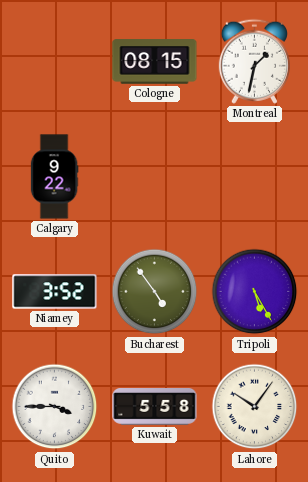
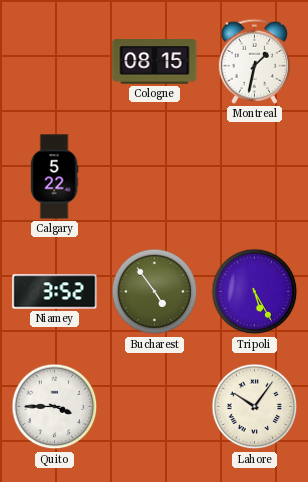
Calgary: 9:22 -> 5:22 (54, 177)
Kuwait: 5:58 -> none (155, 407)
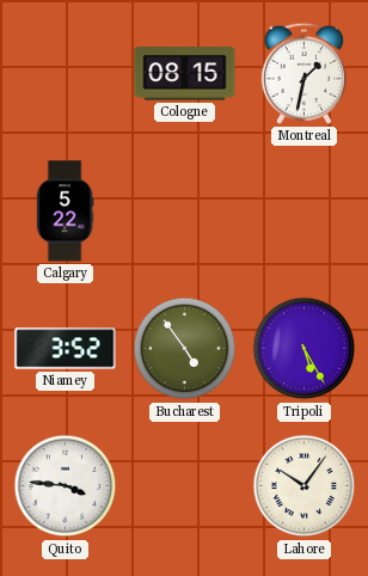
Quito: 3:45 -> 3:46 (66, 486)
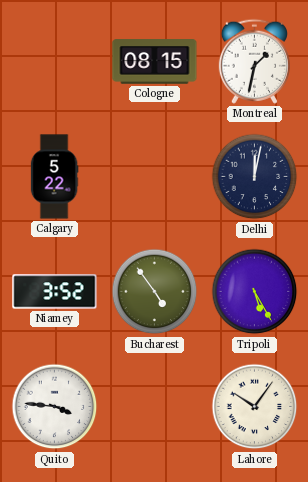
Delhi: none -> 12:02 (255, 177)
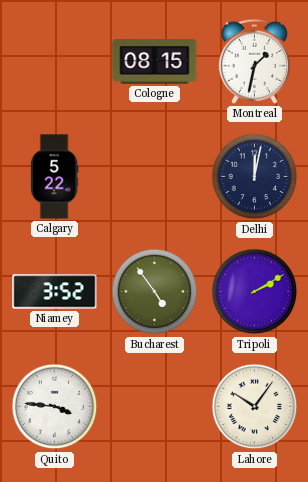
Tripoli: 5:25 -> 2:10 (255, 292)
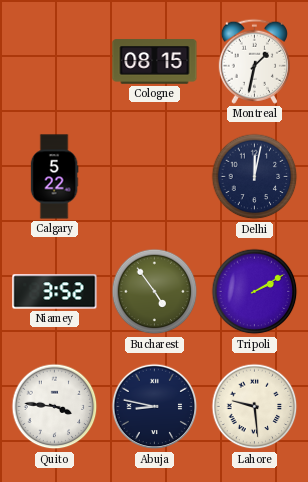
Abuja: none -> 8:47 (155, 407)
Lahore: 10:06 -> 9:29 (255, 407)
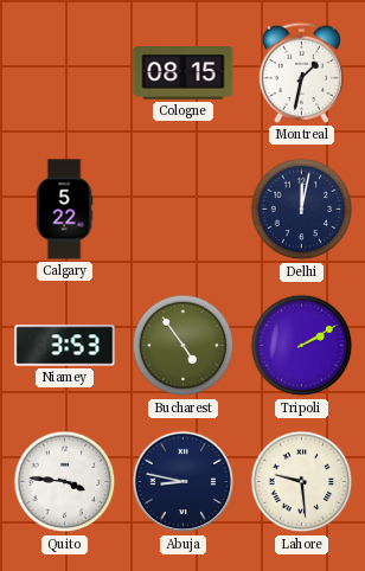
Niamey: 3:52 -> 3:53 (65, 346)
